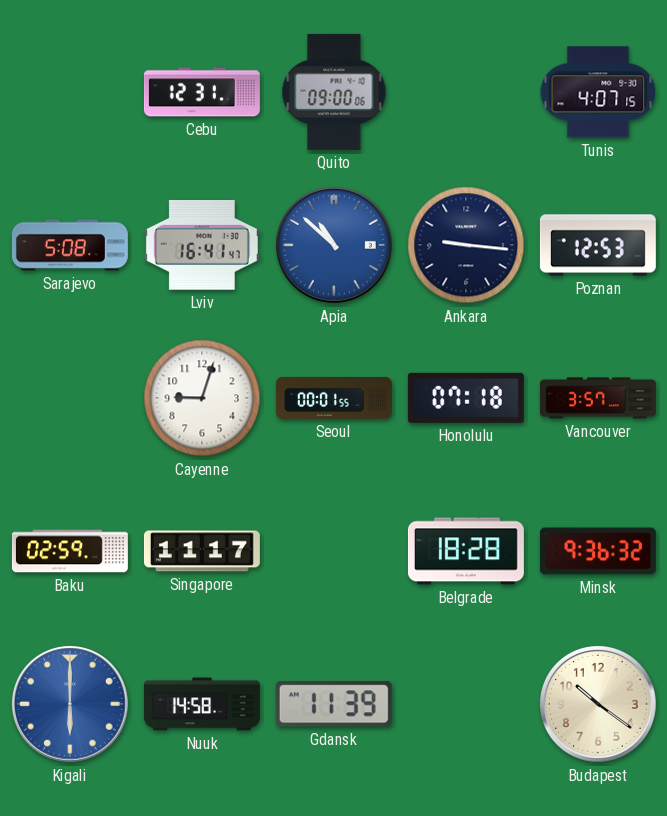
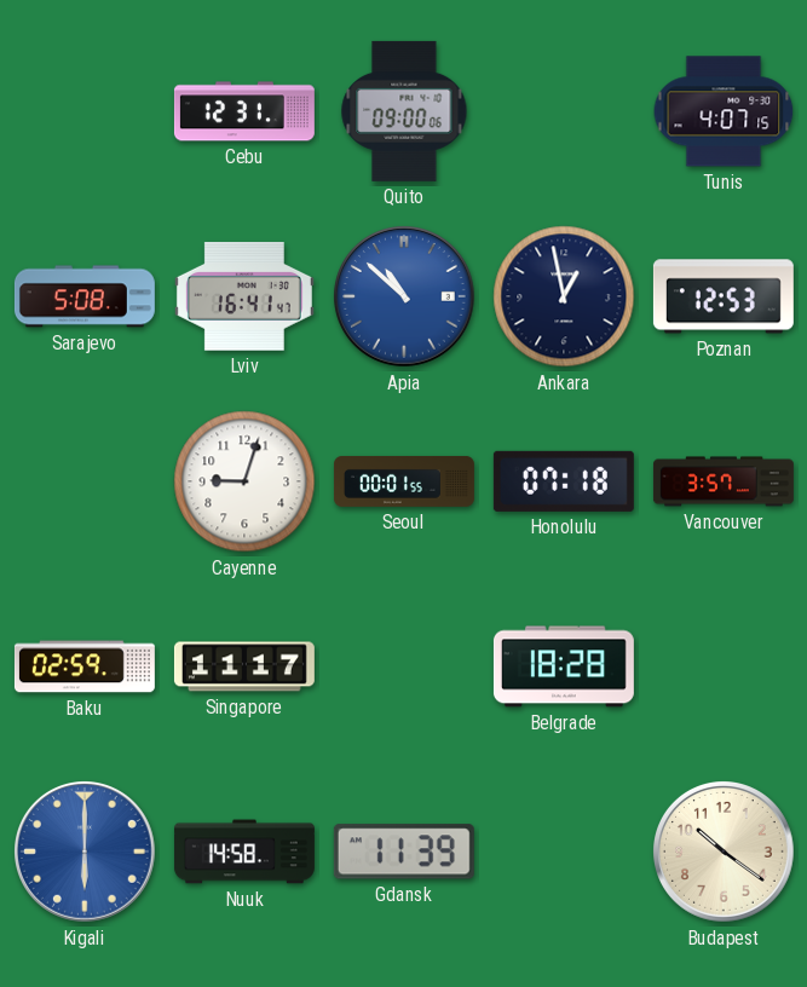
Ankara: 9:16 -> 12:58 (564, 296)
Minsk: 9:36 -> none (598, 551)
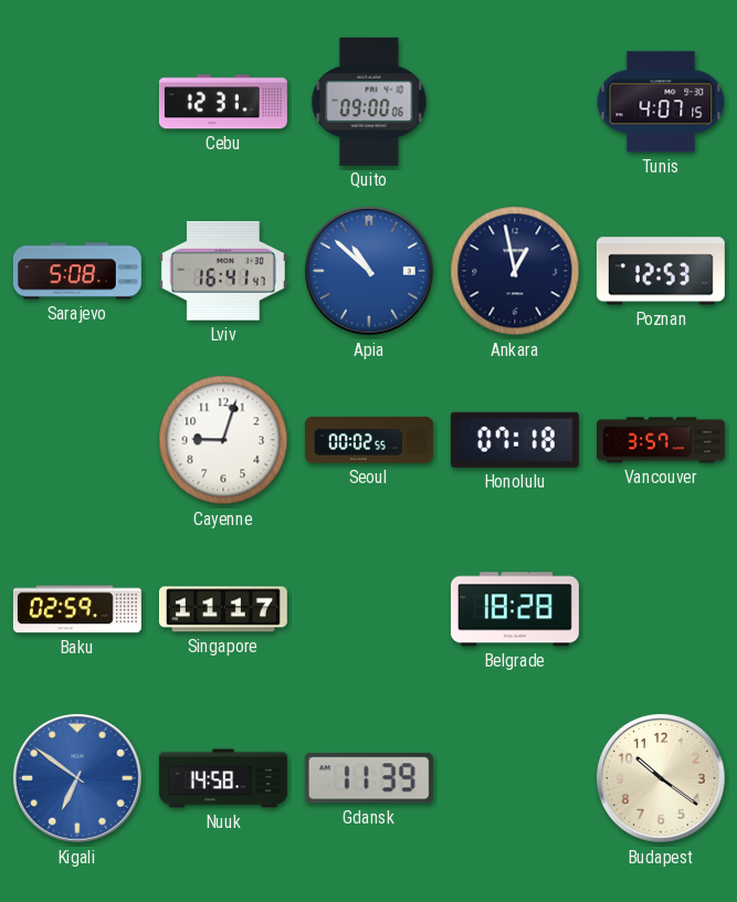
Seoul: 00:01 -> 00:02 (369, 440)
Kigali: 6:00 -> 6:51 (78, 779)
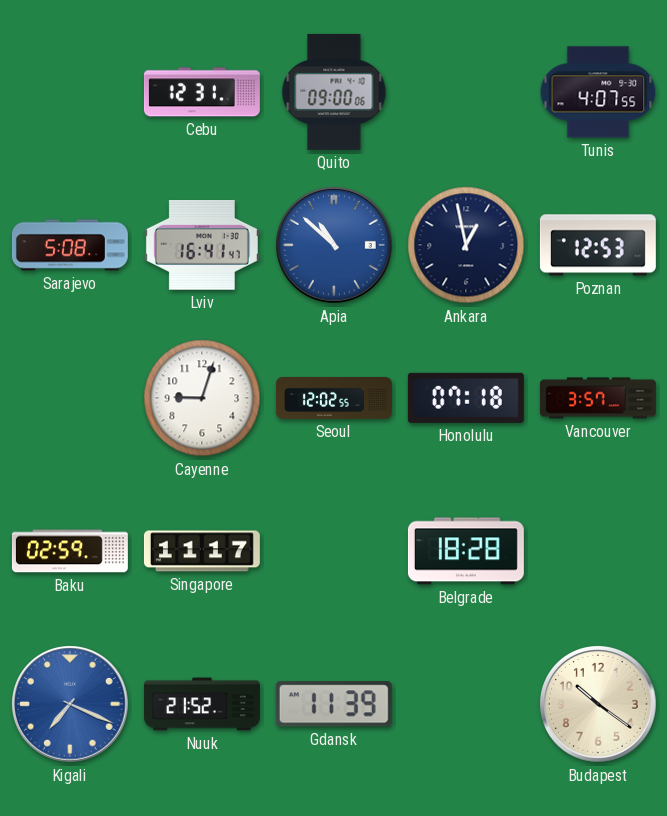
Tunis: 4:07:15 -> 4:07:55 (598, 92)
Seoul: 00:02 -> 12:02 (334, 398)
Kigali: 6:51 -> 7:19 (71, 705)
Nuuk: 14:58 -> 21:52 (202, 704)
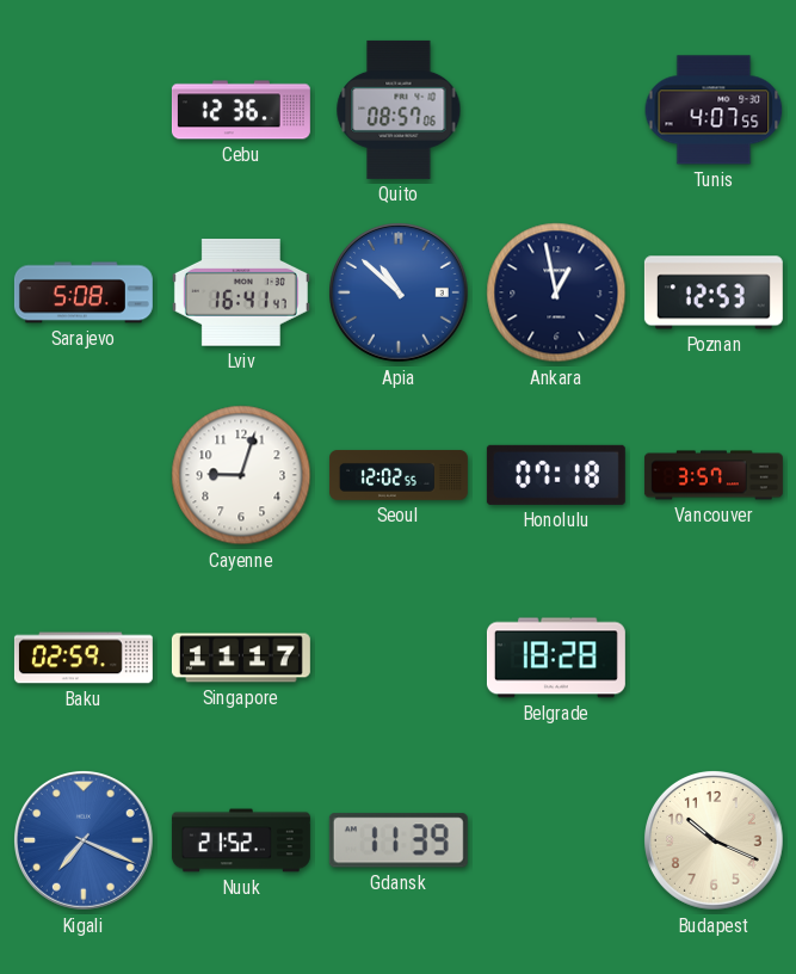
Cebu: 12:31 -> 12:36 (241, 110)
Quito: 09:00 -> 08:57 (399, 110)
Budapest: 10:21 -> 10:19 (715, 842)
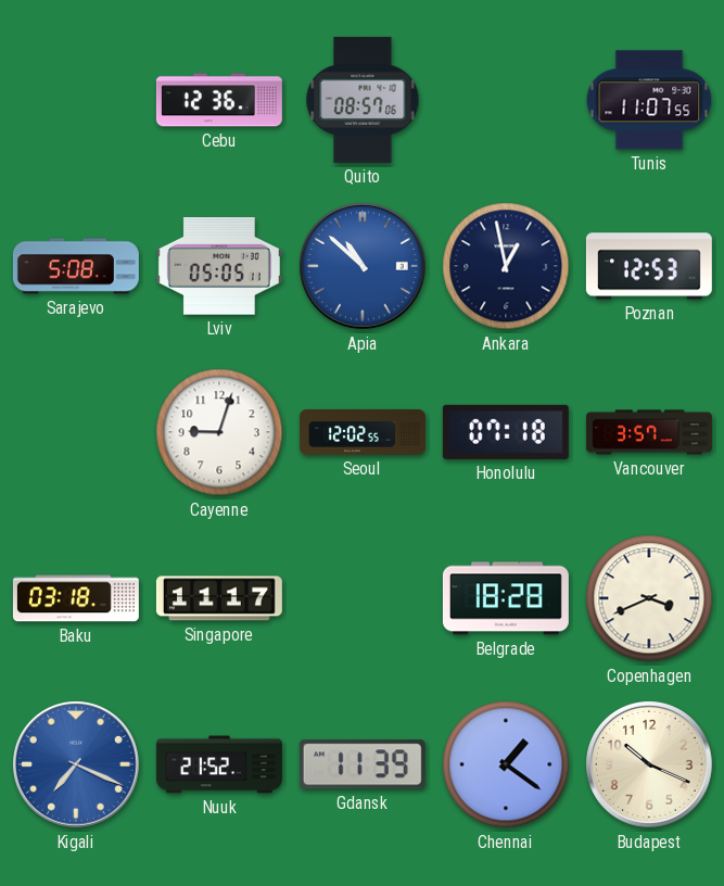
Tunis: 4:07 -> 11:07 (649, 100)
Lviv: 16:41 -> 05:05 (219, 267)
Baku: 02:59 -> 03:18 (76, 598)
Copenhagen: none -> 3:41 (649, 598)
Chennai: none -> 1:21 (506, 764)
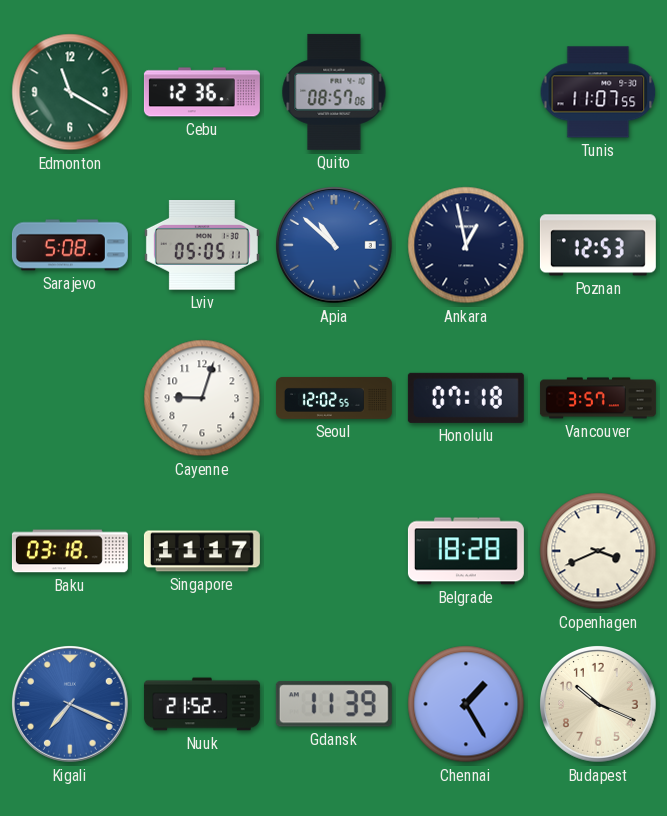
Edmonton: none -> 11:20 (70, 92)
Chennai: 1:21 -> 1:25 (466, 704)
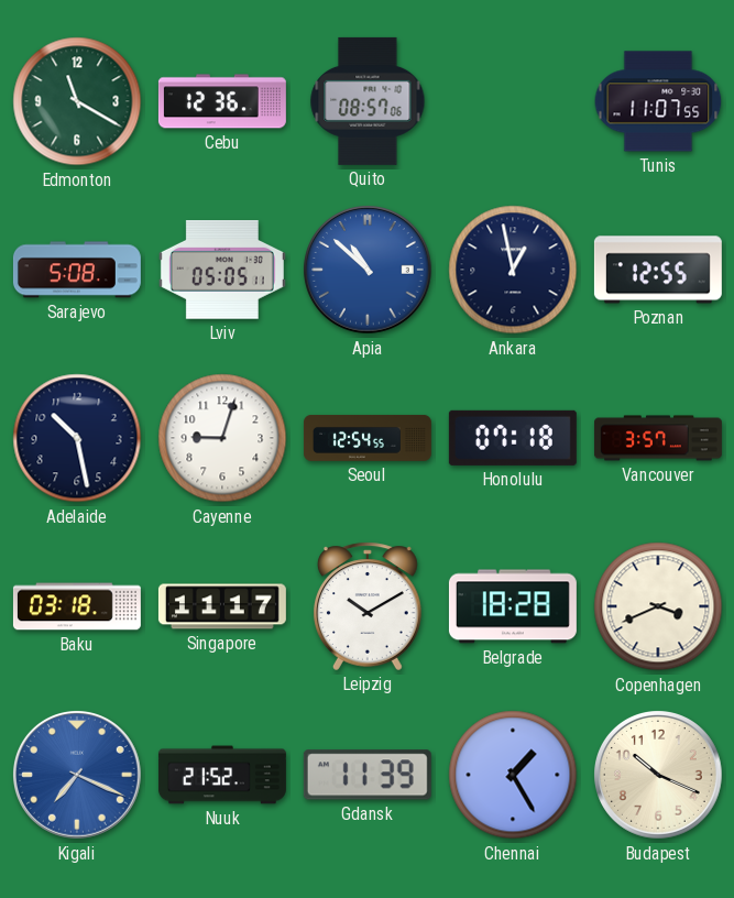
Poznan: 12:53 -> 12:55 (658, 270)
Adelaide: none -> 10:28 (77, 438)
Seoul: 12:02 -> 12:54 (368, 438)
Leipzig: none -> 10:10 (368, 606)
